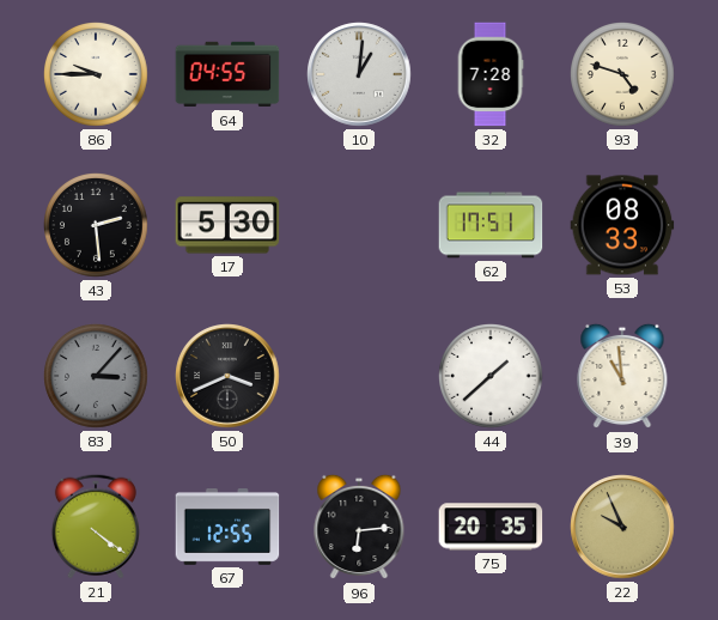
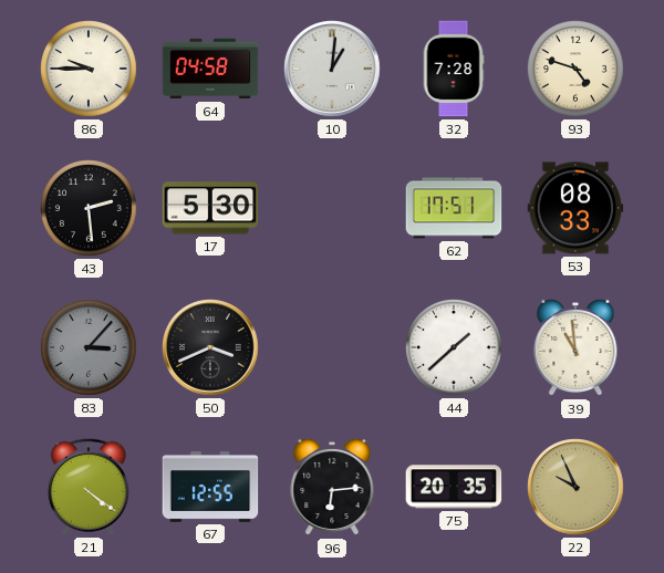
64: 04:55 -> 04:58 (210, 69)
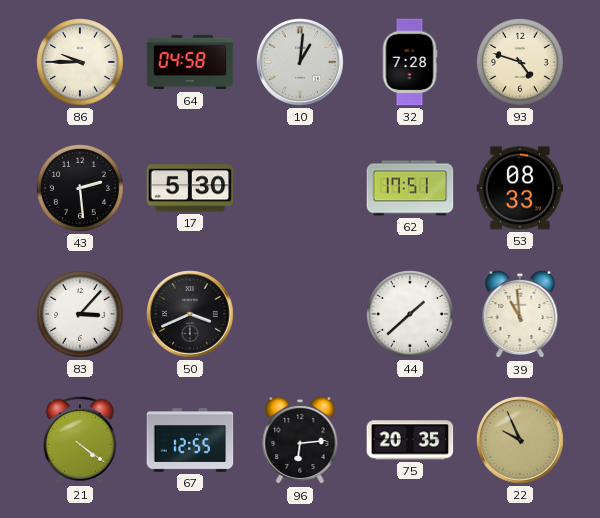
83 dial: grey -> white (81, 315)
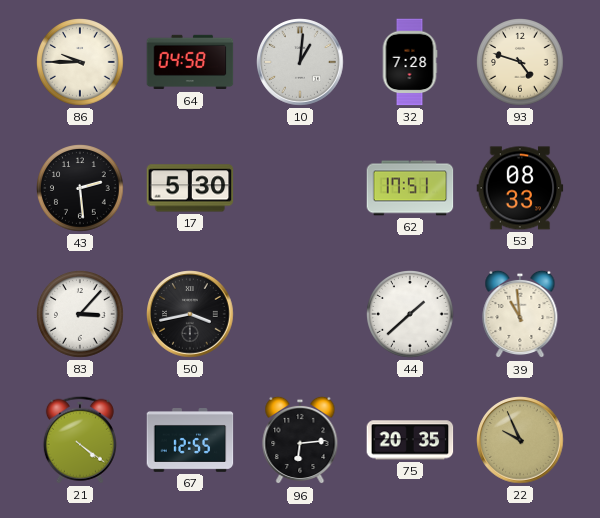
50: 3:41 -> 3:43 (190, 314)
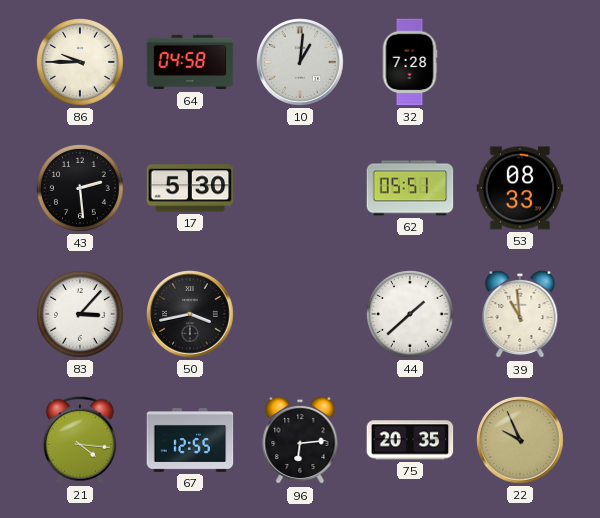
93: 4:48 -> none (521, 63)
62: 17:51 -> 05:51 (410, 188)
21: 4:21 -> 4:16 (80, 440)
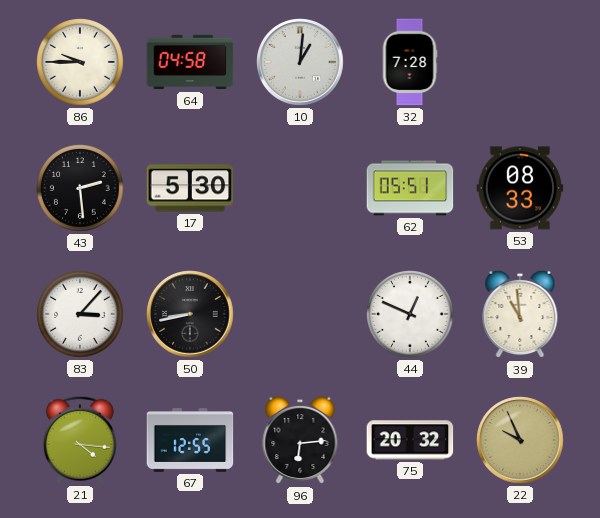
50: 3:43 -> 8:43 (190, 314)
44: 1:38 -> 12:49 (411, 315)
75: 20:35 -> 20:32 (410, 440)
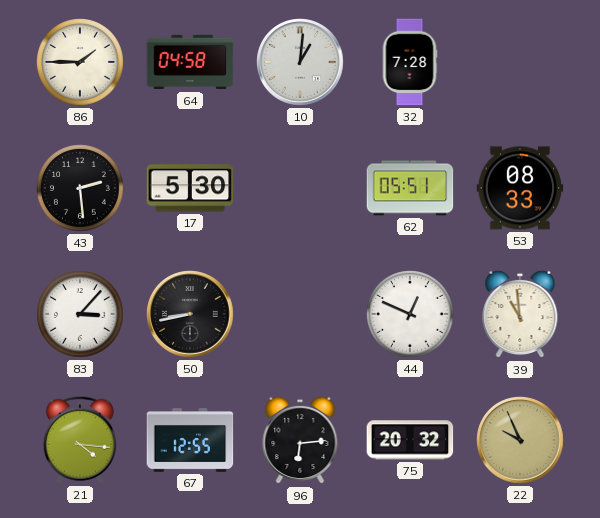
86: 9:45 -> 1:45 (81, 63)
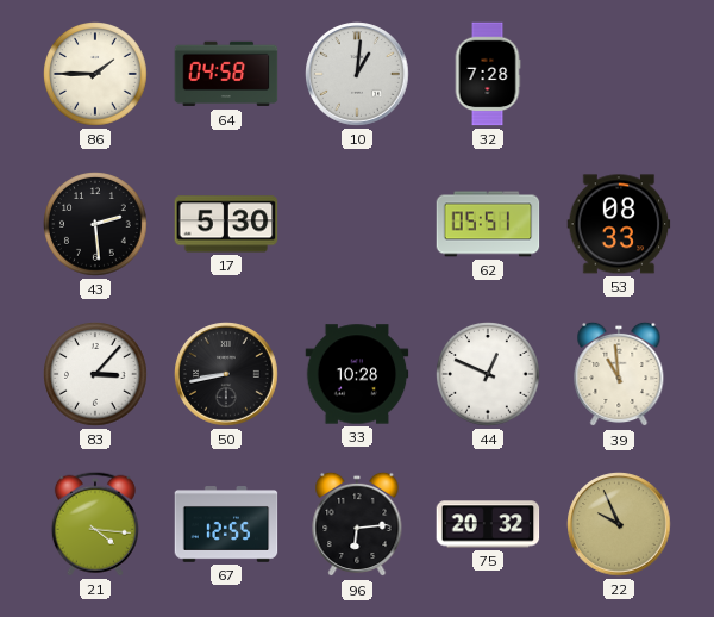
33: none -> 10:28 (357, 374)
